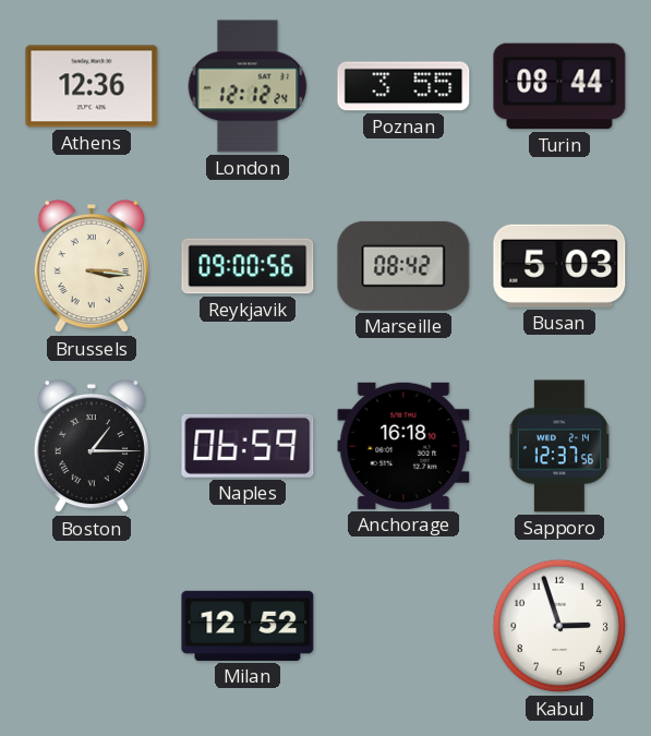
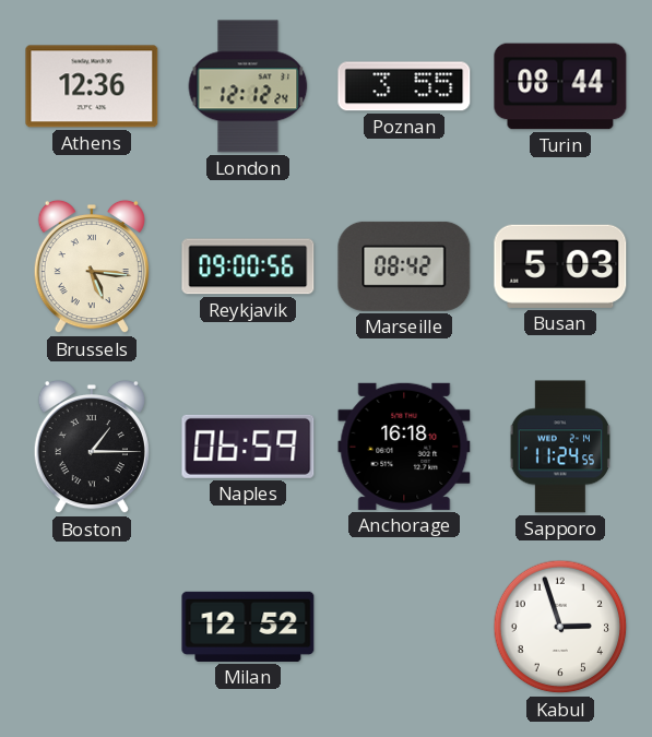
Brussels: 3:16 -> 5:16 (92, 266)
Sapporo: 12:37 -> 11:24 (559, 447)
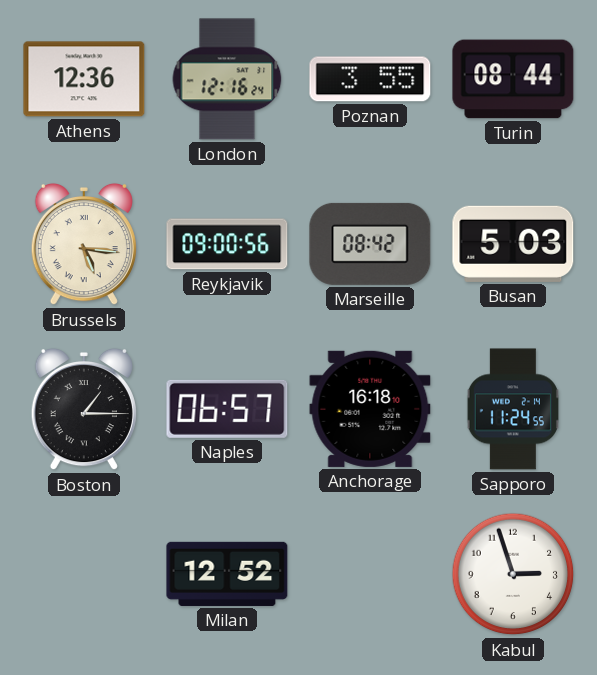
London: 12:12 -> 12:16 (227, 79)
Naples: 06:59 -> 06:57 (227, 409)
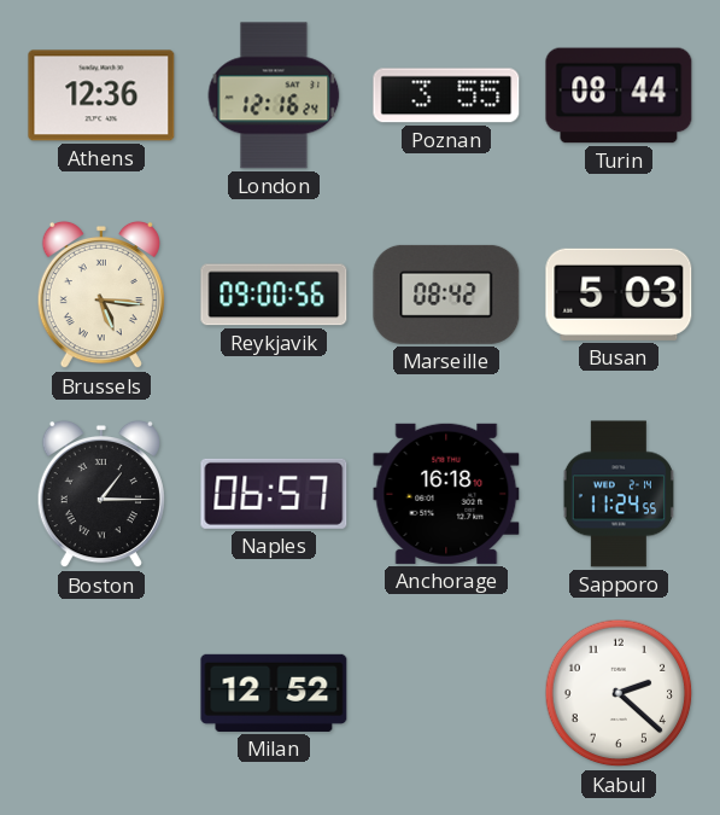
Kabul: 2:57 -> 2:22 (619, 693)
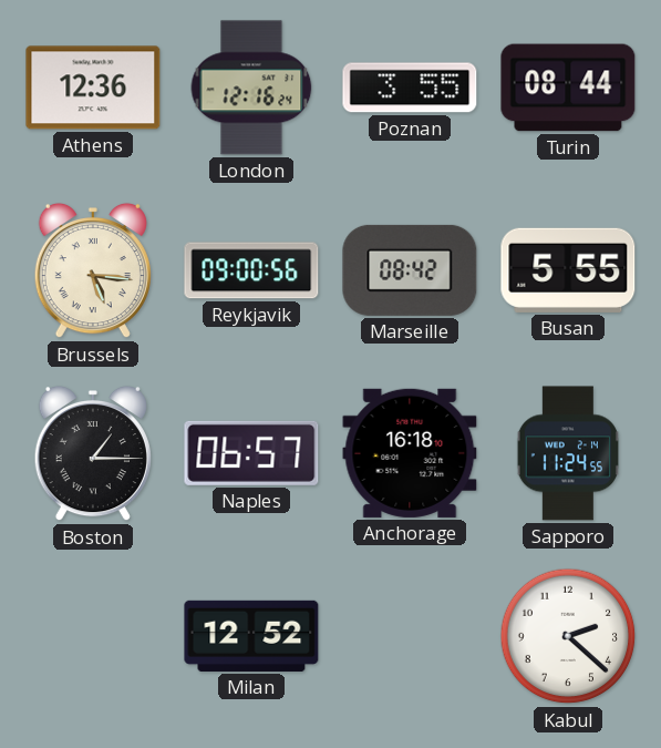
Busan: 5:03 -> 5:55 (568, 270)
